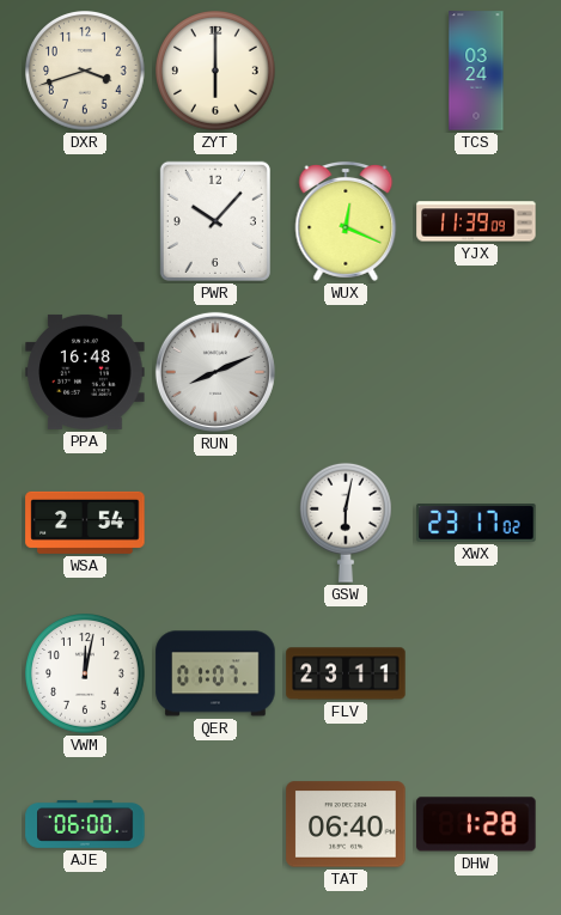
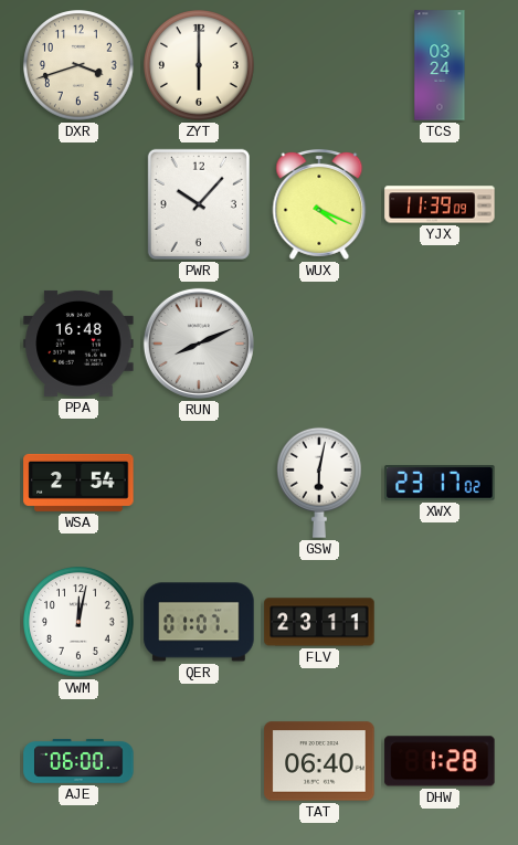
WUX: 12:19 -> 4:19 (319, 204)
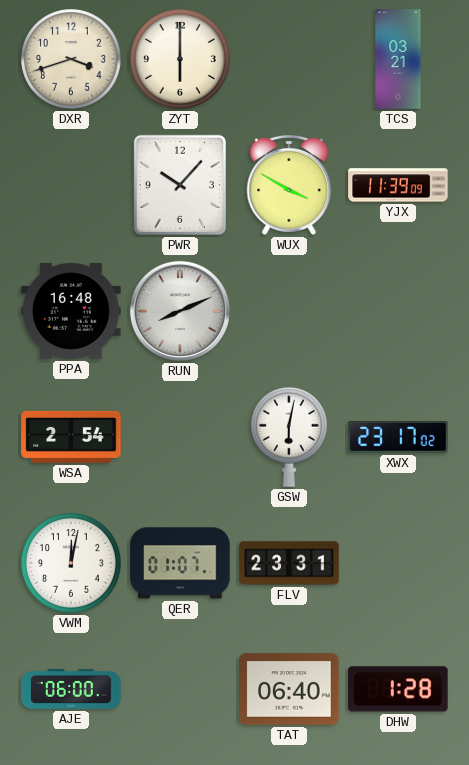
TCS: 03:24 -> 03:21 (398, 59)
WUX: 4:19 -> 3:50 (289, 185)
FLV: 23:11 -> 23:31 (289, 563)
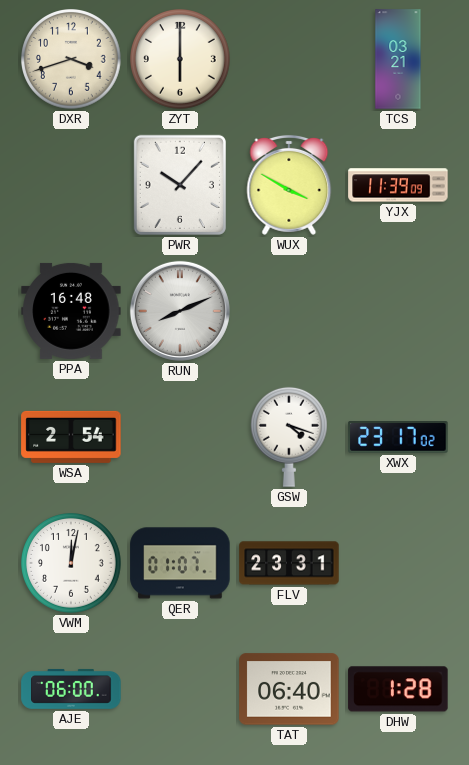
GSW: 6:02 -> 4:18 (289, 437)
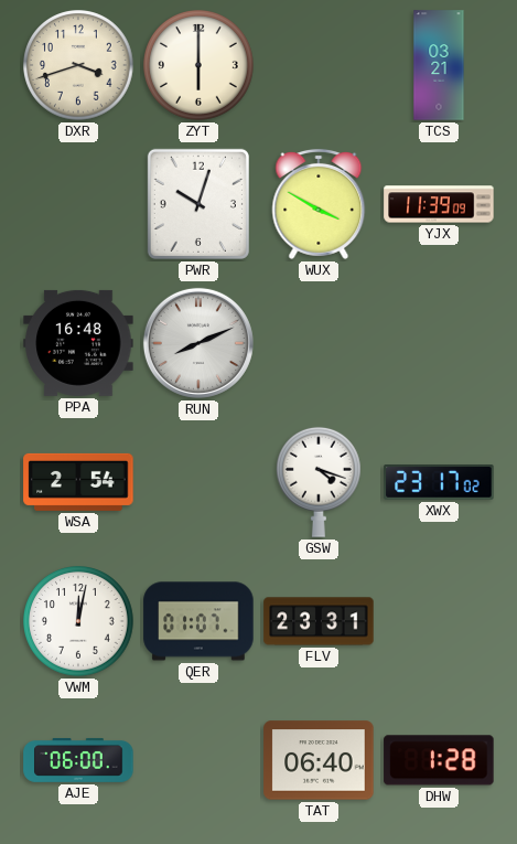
PWR: 10:07 -> 10:03 (198, 204)
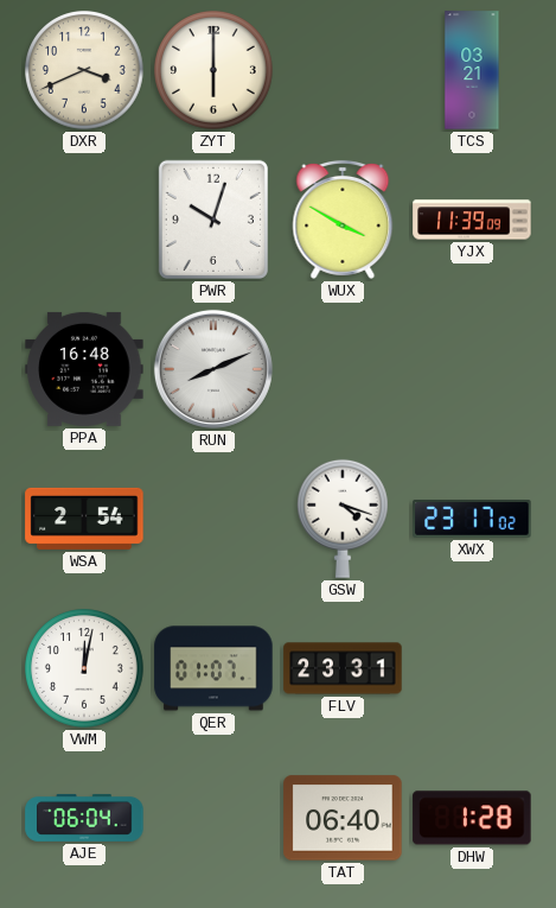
DXR: 3:42 -> 3:41 (85, 71)
AJE: 06:00 -> 06:04 (84, 818)
